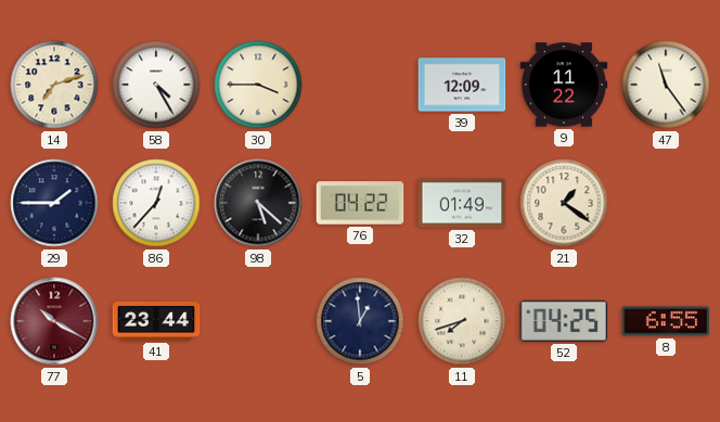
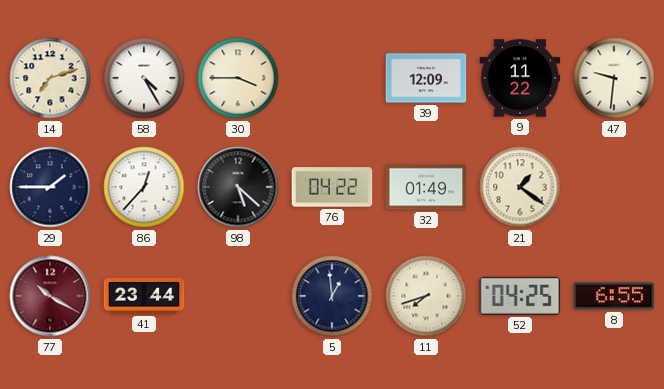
47: 11:24 -> 9:31 (614, 78)
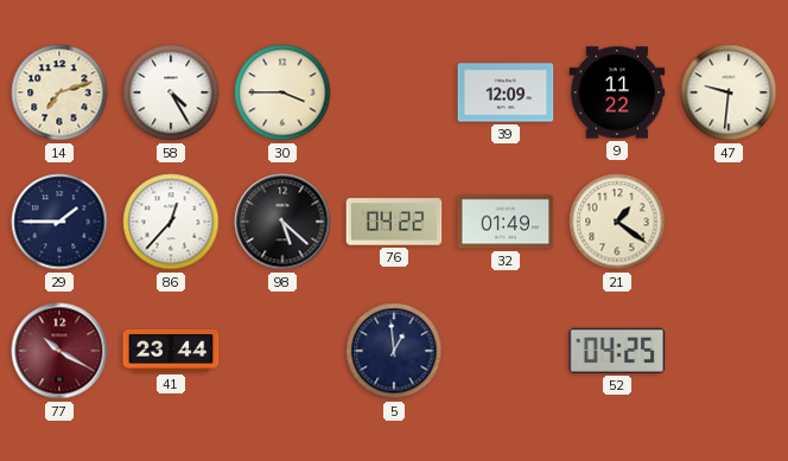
11: 7:42 -> none (426, 296)
8: 6:55 -> none (614, 296)
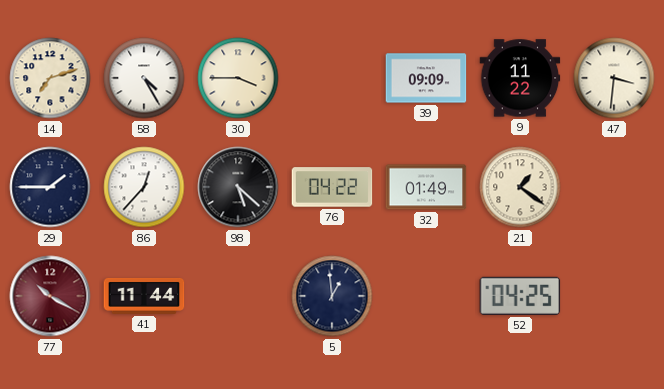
39: 12:09 -> 09:09 (426, 78)
47: 9:31 -> 3:31 (614, 78)
41: 23:44 -> 11:44 (144, 296)
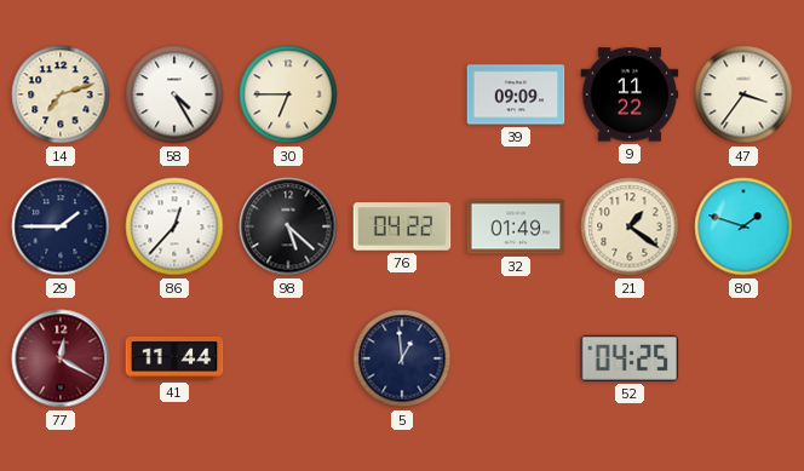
30: 3:45 -> 6:45 (288, 94)
47: 3:31 -> 3:36 (743, 94)
80: none -> 1:48 (743, 226)
77: 10:20 -> 12:20 (61, 358)
